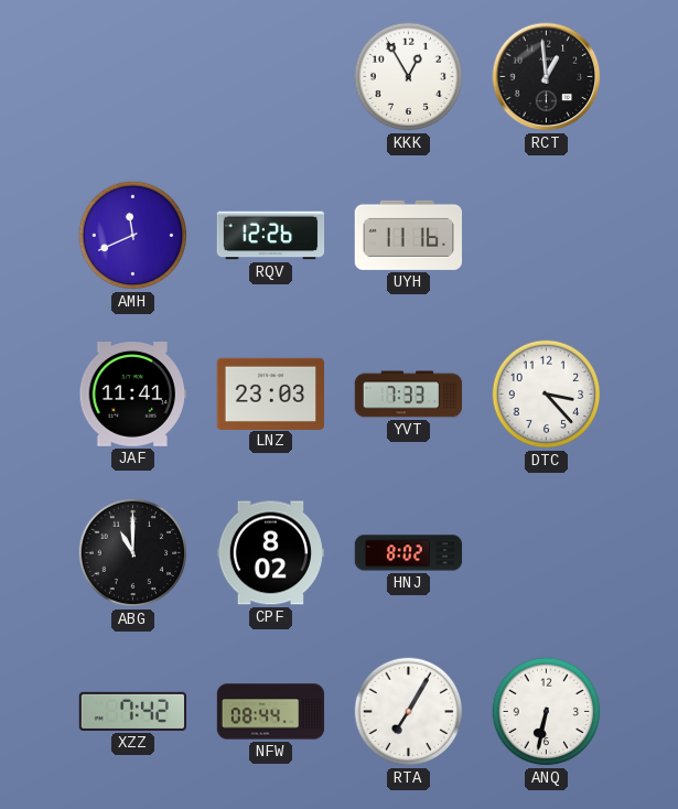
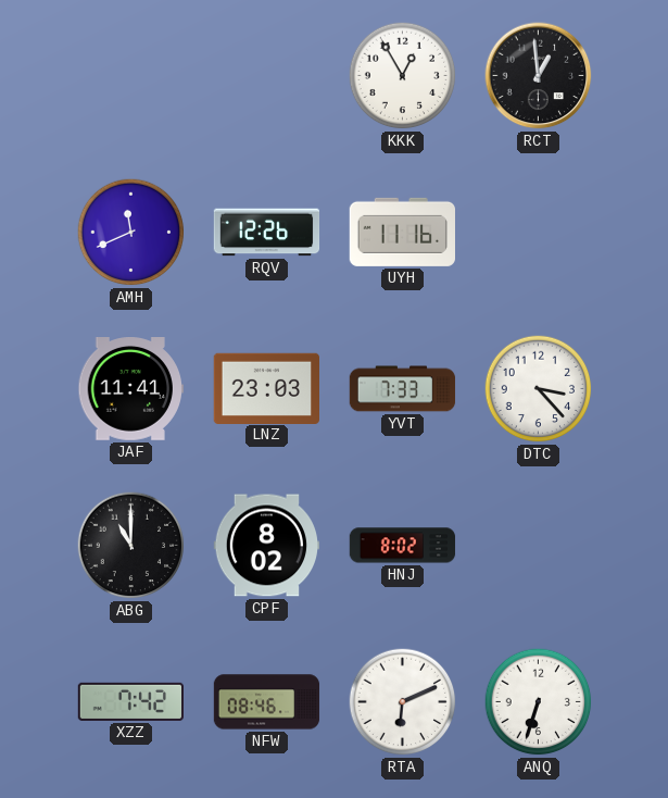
NFW: 08:44 -> 08:46 (267, 702)
RTA: 7:05 -> 6:11 (403, 702)
ANQ: 6:32 -> 6:33 (539, 702)
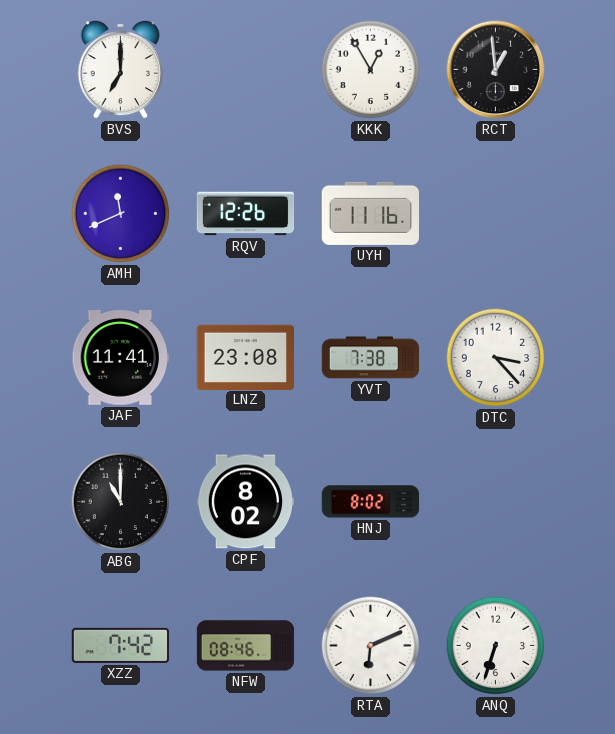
BVS: none -> 7:00 (120, 69)
LNZ: 23:03 -> 23:08 (245, 357)
YVT: 7:33 -> 7:38 (371, 358)
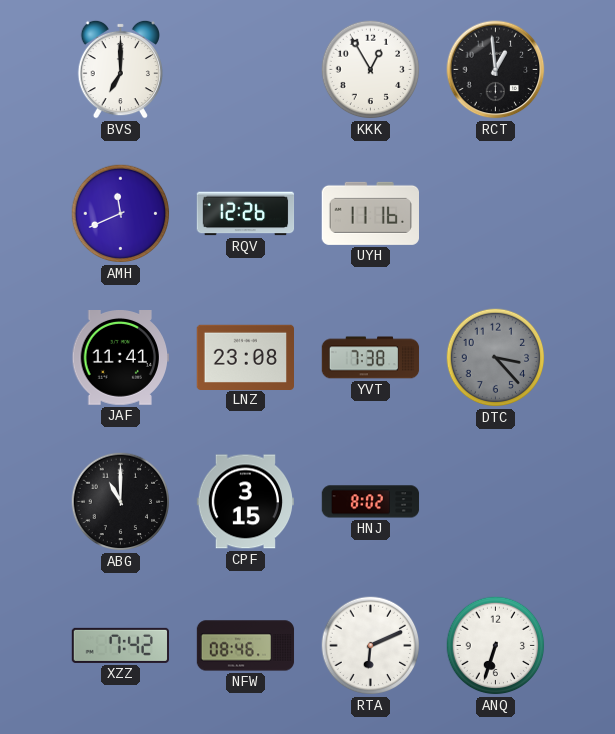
DTC dial: white -> grey (496, 358)
CPF: 8:02 -> 3:15 (246, 502)
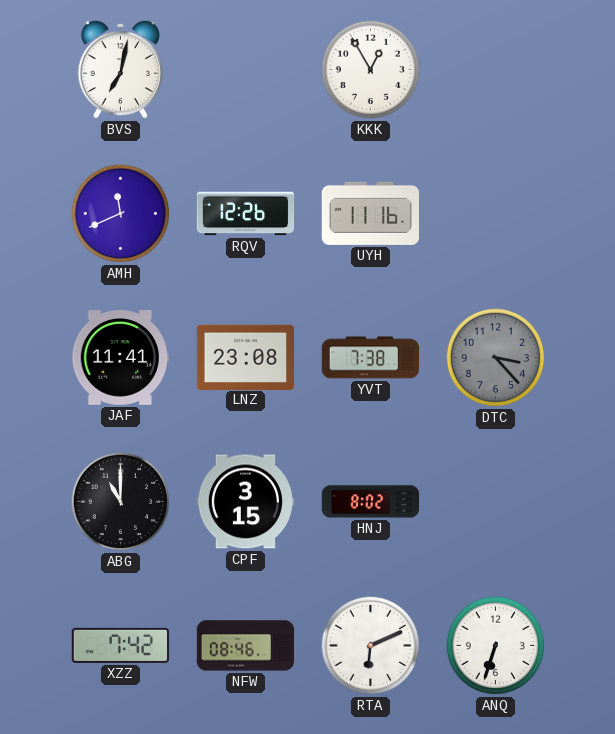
BVS: 7:00 -> 7:02 (120, 69)
RCT: 12:59 -> none (496, 70)
